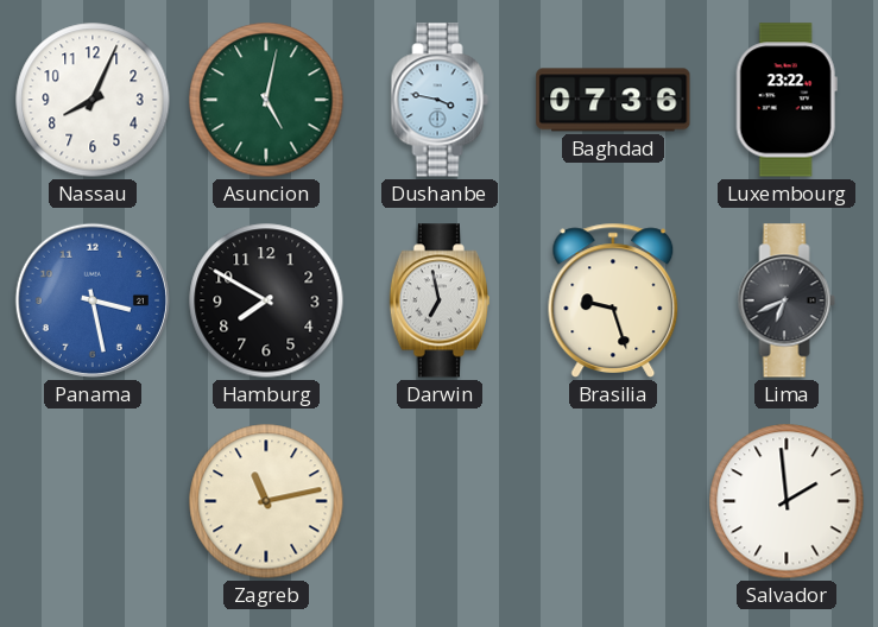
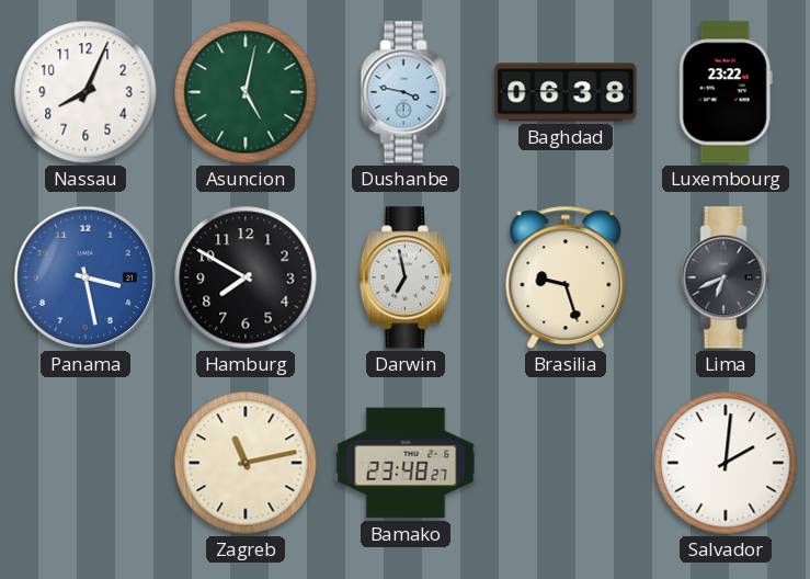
Baghdad: 07:36 -> 06:38 (566, 92)
Bamako: none -> 23:48 (406, 463)
Salvador: 1:59 -> 2:01 (726, 463)
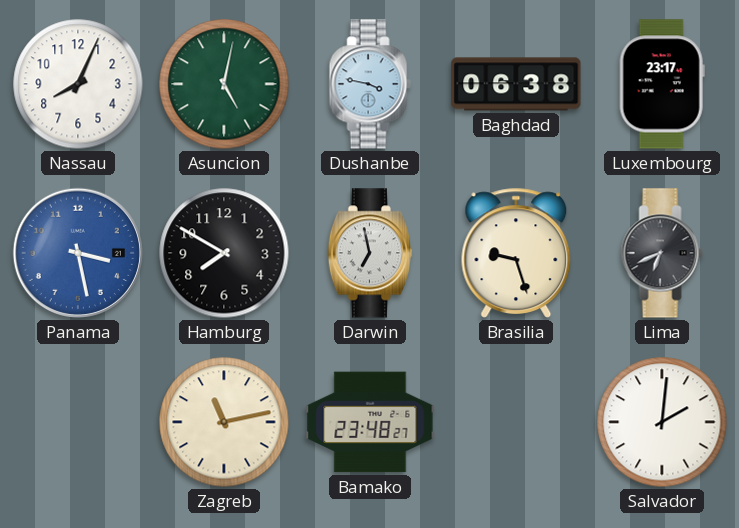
Luxembourg: 23:22 -> 23:17 (662, 84)
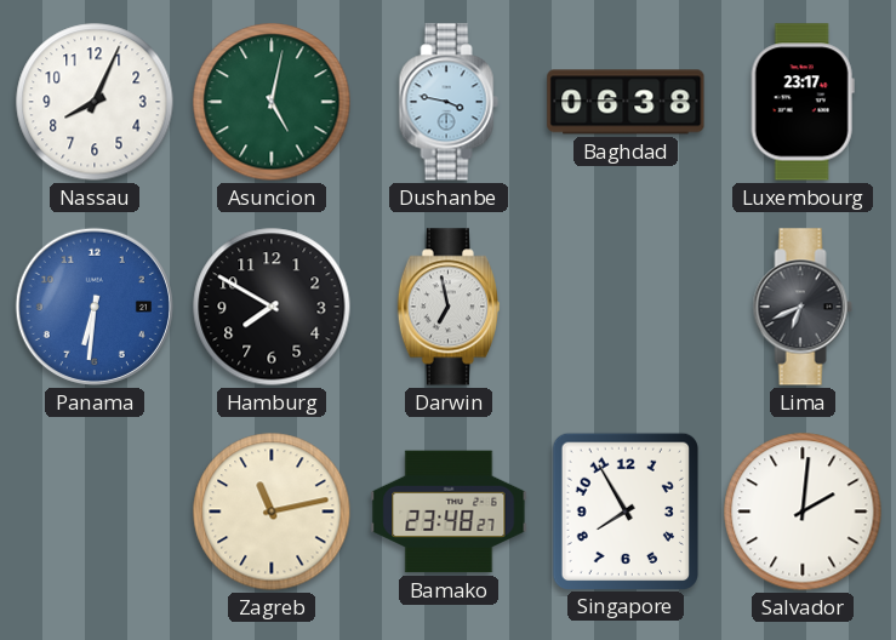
Panama: 3:28 -> 6:31 (95, 307)
Brasilia: 9:27 -> none (516, 253)
Singapore: none -> 7:55 (626, 510)
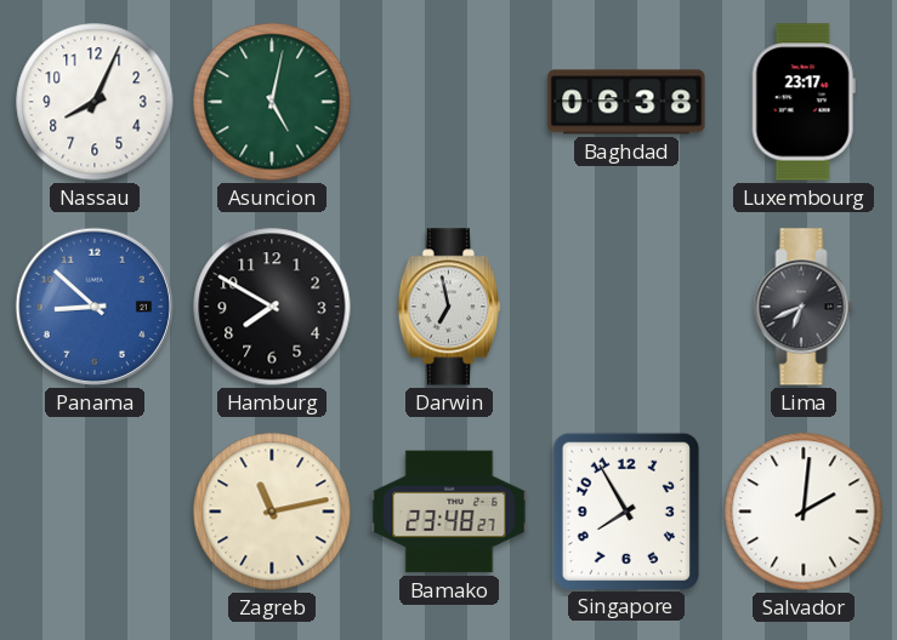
Dushanbe: 3:47 -> none (449, 102)
Panama: 6:31 -> 8:52 (95, 307)
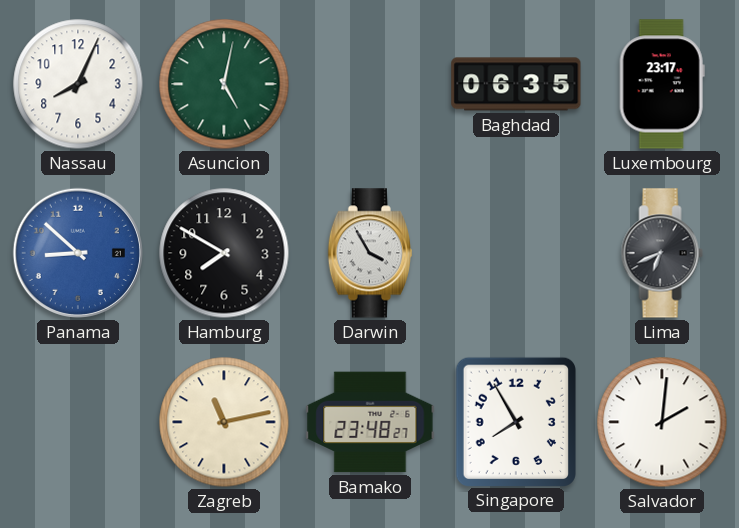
Baghdad: 06:38 -> 06:35 (516, 84)
Darwin: 6:58 -> 3:55 (370, 253)
